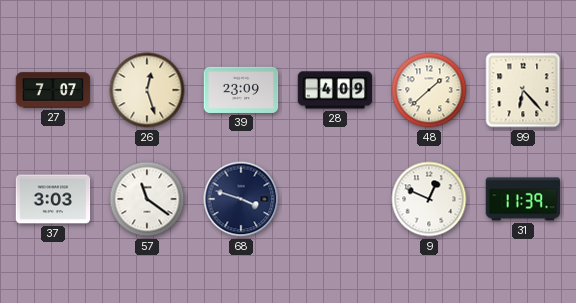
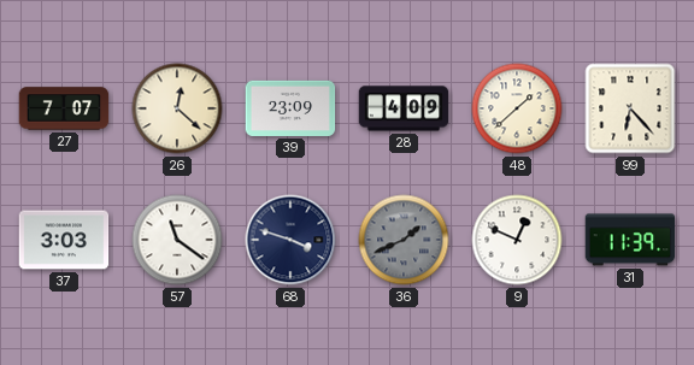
26: 12:27 -> 12:22 (177, 108)
36: none -> 1:41 (404, 240)
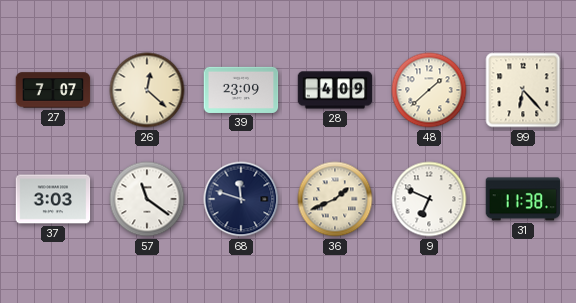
68: 3:48 -> 11:48 (241, 199)
36 dial: grey -> cream (335, 199)
9: 12:49 -> 6:49 (429, 199)
31: 11:39 -> 11:38 (523, 199)
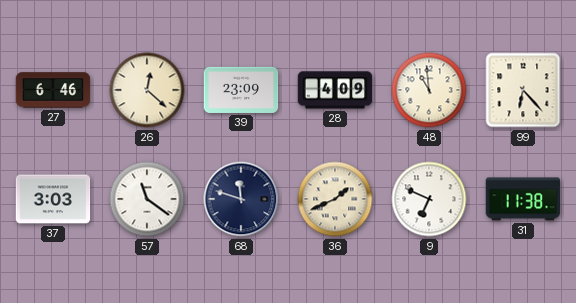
27: 7:07 -> 6:46 (53, 90)
48: 1:38 -> 10:59 (429, 90)
